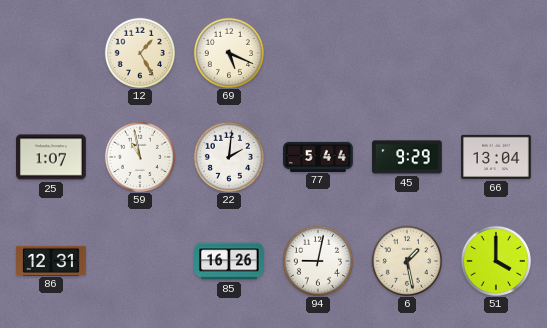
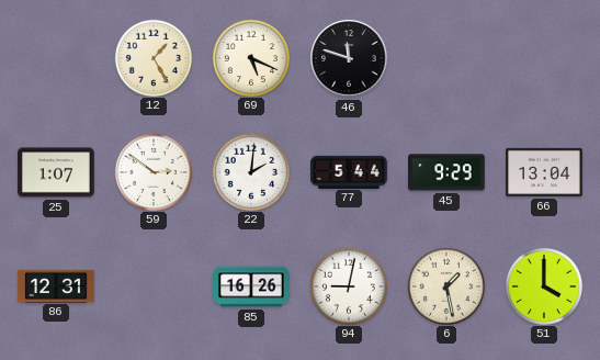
46: none -> 11:48 (349, 58)
59: 10:58 -> 2:51 (152, 171)
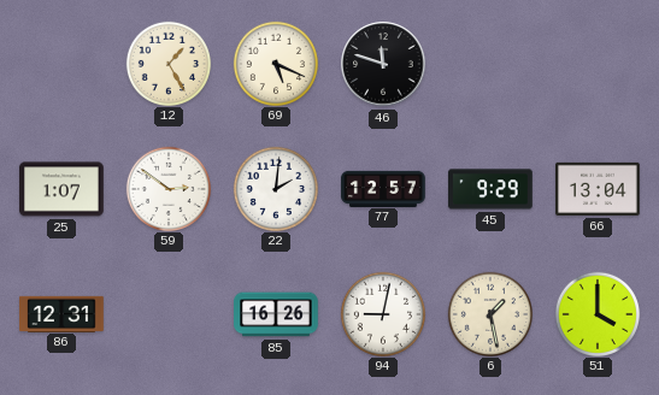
77: 5:44 -> 12:57 (383, 188)
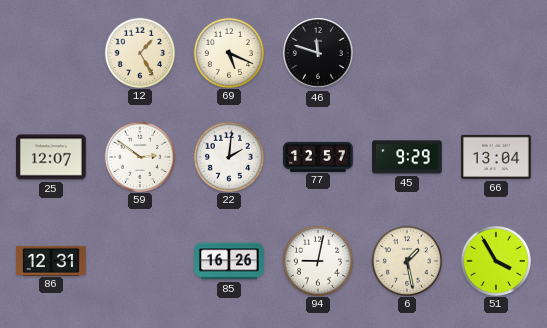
25: 1:07 -> 12:07 (51, 157)
51: 4:00 -> 3:55 (495, 260)
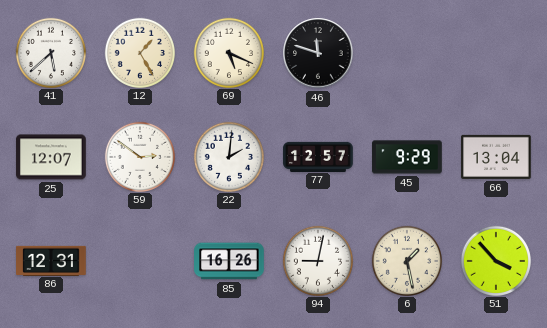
41: none -> 5:38 (50, 52)
51: 3:55 -> 3:53 (495, 260)
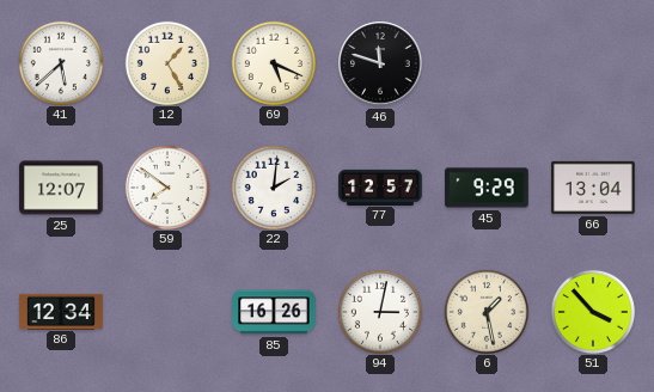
59: 2:51 -> 7:51 (166, 186)
86: 12:31 -> 12:34 (61, 311)
94: 9:02 -> 3:02 (379, 311)
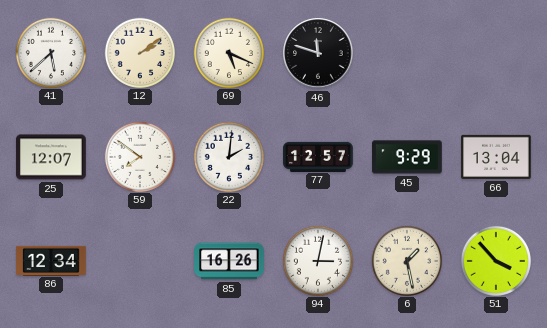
12: 1:25 -> 2:09 (139, 52)
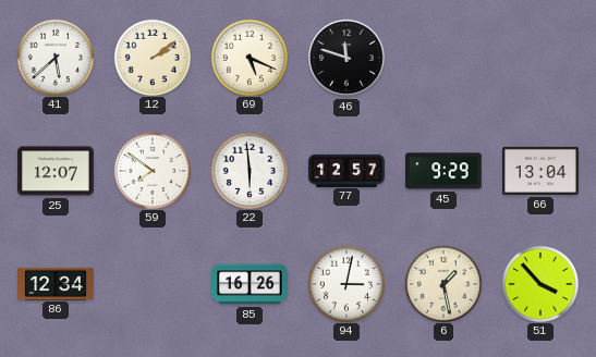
22: 2:01 -> 5:59 (248, 170)
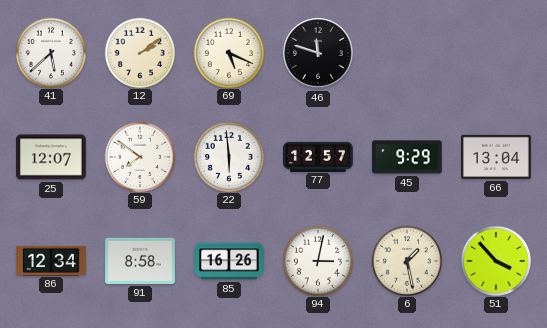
91: none -> 8:58 (140, 261)
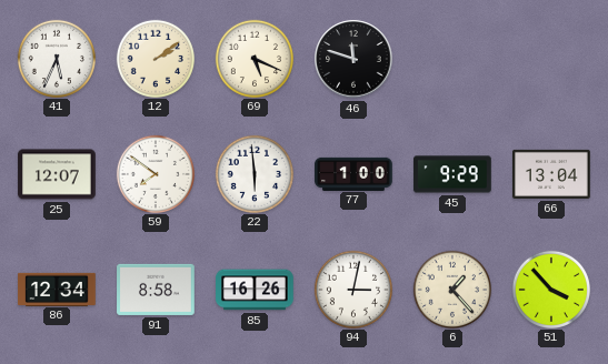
41: 5:38 -> 5:34 (56, 58)
77: 12:57 -> 1:00 (353, 173)
6: 1:28 -> 1:23 (451, 289)
